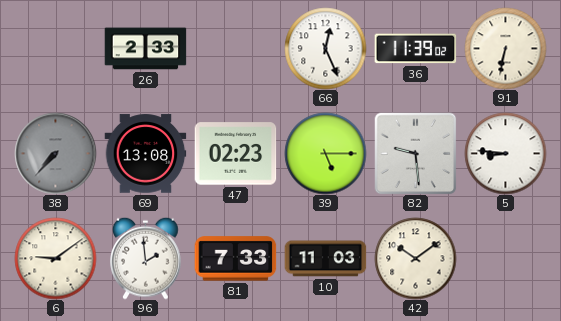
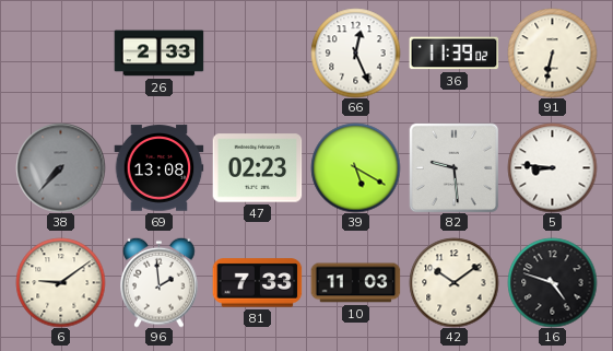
39: 5:15 -> 5:20 (355, 167)
16: none -> 4:48 (552, 282)
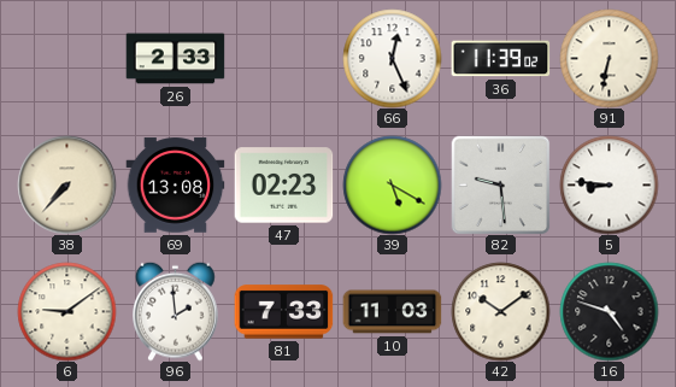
38 dial: grey -> cream (66, 184)
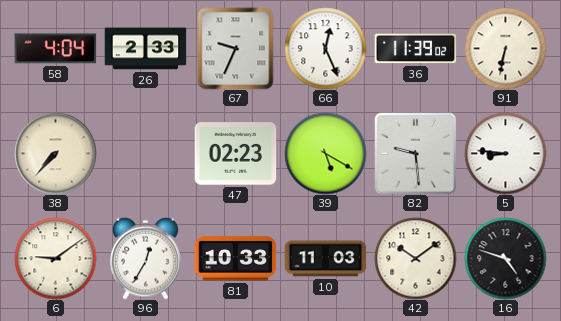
58: none -> 4:04 (55, 49)
67: none -> 9:34 (236, 48)
69: 13:08 -> none (175, 186)
96: 1:59 -> 12:35 (146, 258)
81: 7:33 -> 10:33 (235, 259)
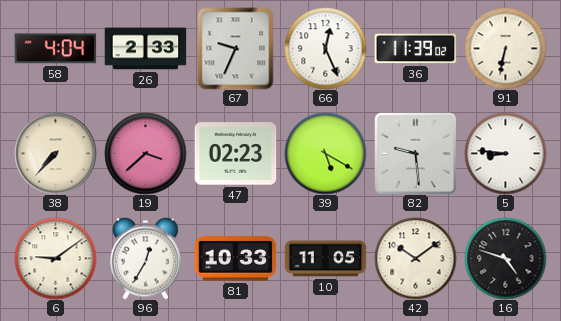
19: none -> 3:38 (145, 153)
10: 11:03 -> 11:05 (325, 259)
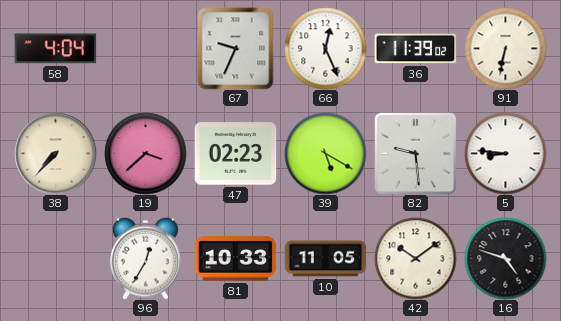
26: 2:33 -> none (145, 49)
6: 9:09 -> none (55, 258)
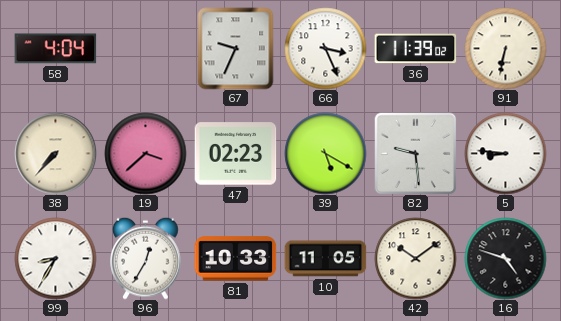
66: 12:26 -> 3:26 (325, 48)
99: none -> 8:35 (55, 258)
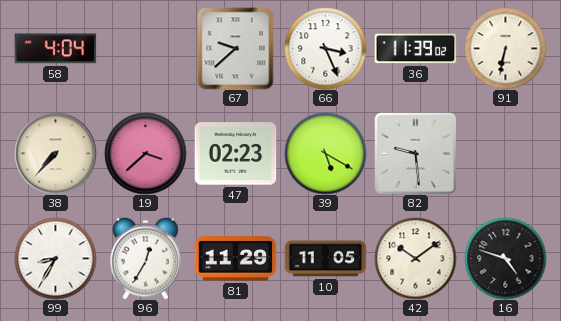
67: 9:34 -> 9:38 (236, 48)
5: 8:46 -> none (505, 153)
81: 10:33 -> 11:29 (235, 259)
